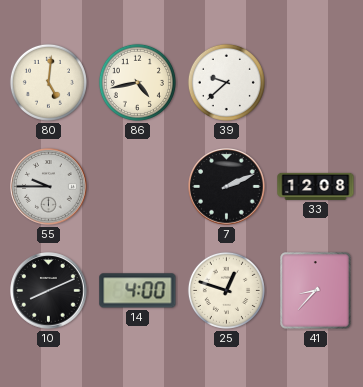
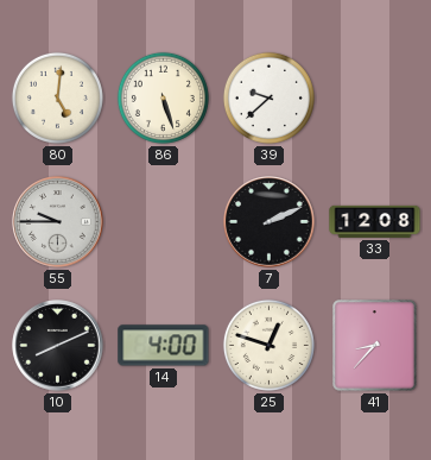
86: 4:43 -> 5:27 (163, 97)
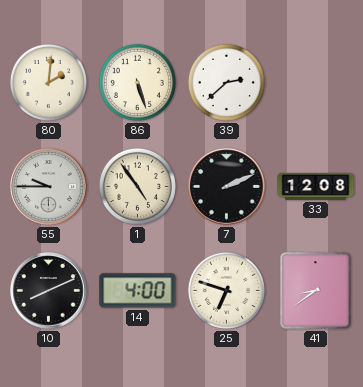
80: 5:01 -> 2:01 (48, 82)
39: 9:38 -> 2:38 (226, 82)
1: none -> 4:54 (137, 186)
25: 12:48 -> 6:48 (226, 290)
41: 8:37 -> 8:39 (316, 291)
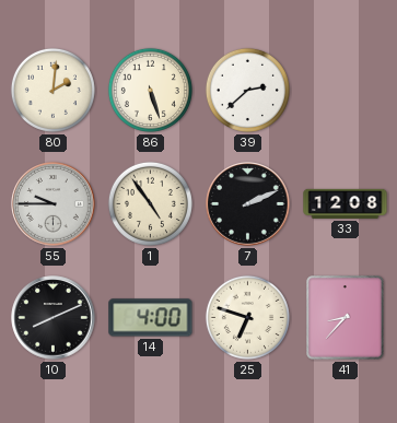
41: 8:39 -> 8:37 (346, 318)
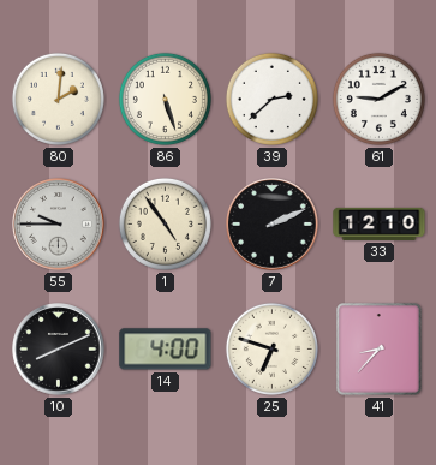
61: none -> 9:10 (378, 99)
33: 12:08 -> 12:10 (380, 223)
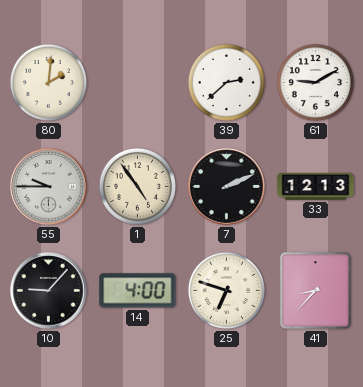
86: 5:27 -> none (165, 99)
33: 12:10 -> 12:13 (316, 186)
10: 8:11 -> 9:07 (49, 291)
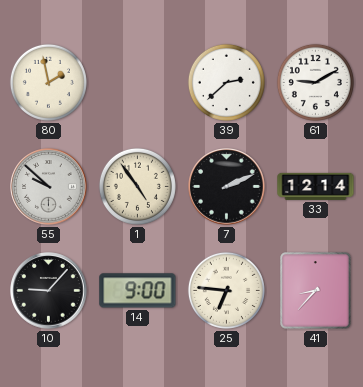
80: 2:01 -> 1:58 (48, 82)
55: 9:45 -> 9:52 (49, 187)
33: 12:13 -> 12:14 (316, 186)
14: 4:00 -> 9:00 (138, 291)
25: 6:48 -> 6:46 (226, 290)
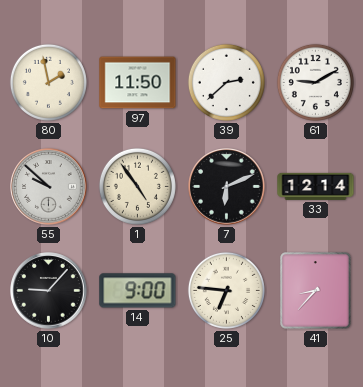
97: none -> 11:50 (138, 83)
7: 2:11 -> 6:11 (227, 187)
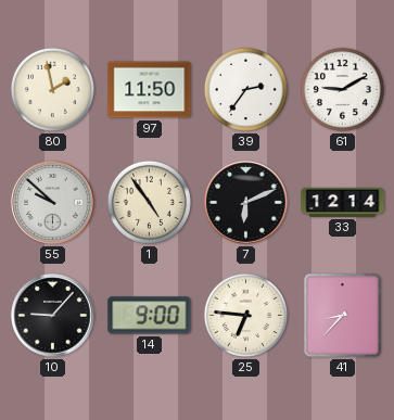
39: 2:38 -> 2:36 (245, 89)
